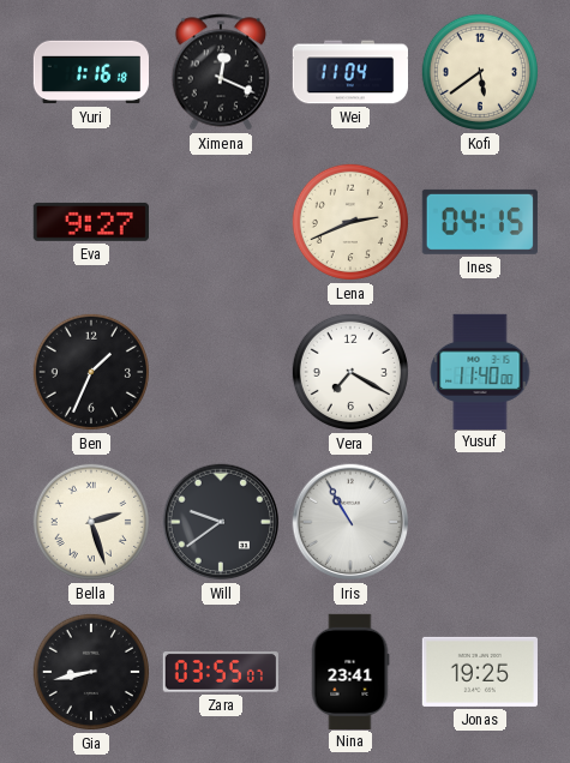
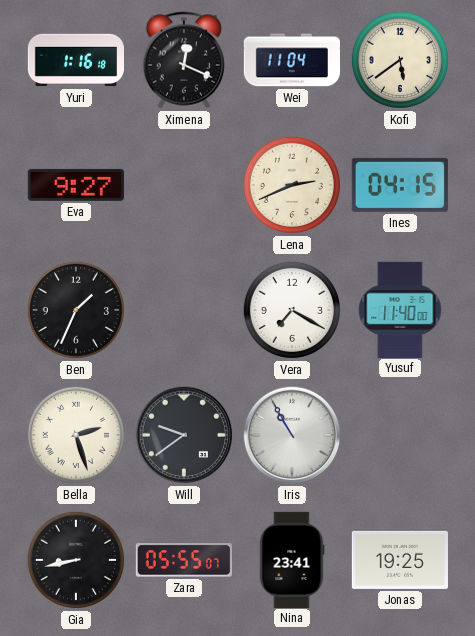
Zara: 03:55 -> 05:55 (184, 560)
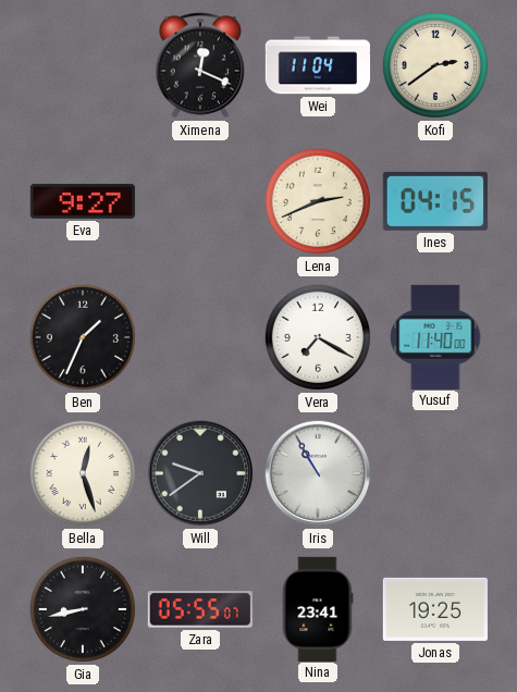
Yuri: 1:16 -> none (75, 60)
Kofi: 5:39 -> 2:39 (435, 65)
Bella: 2:27 -> 12:27 (83, 473)
